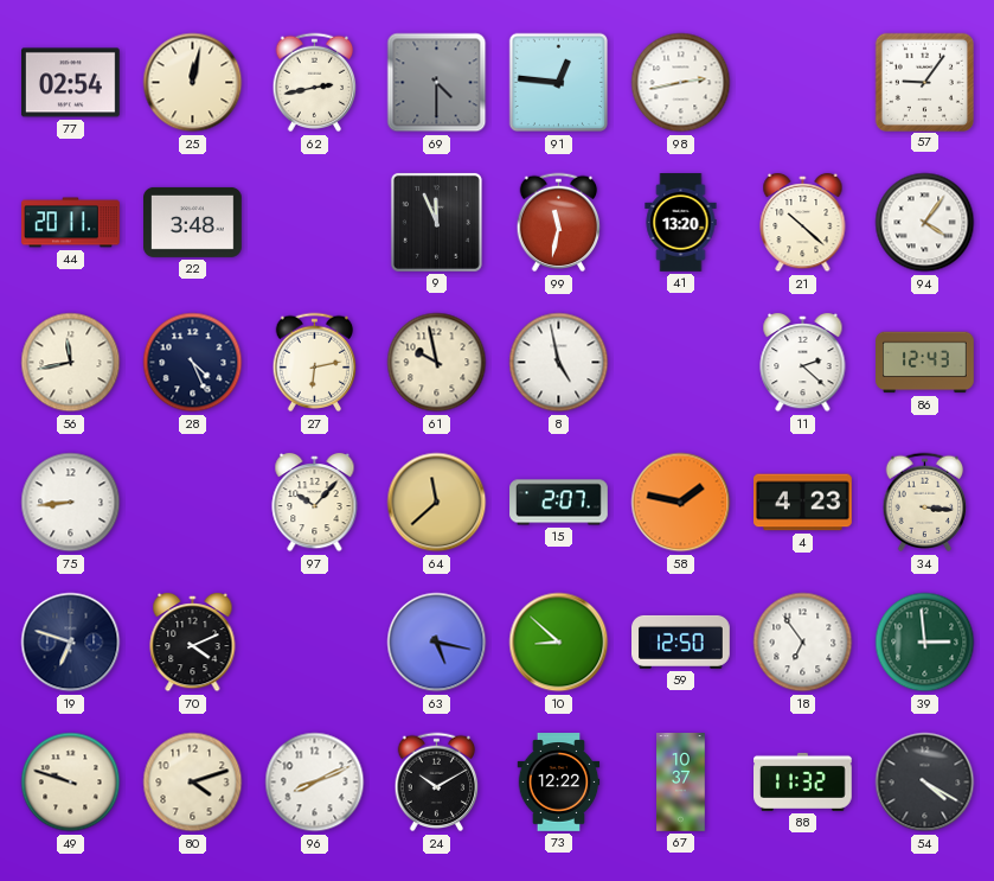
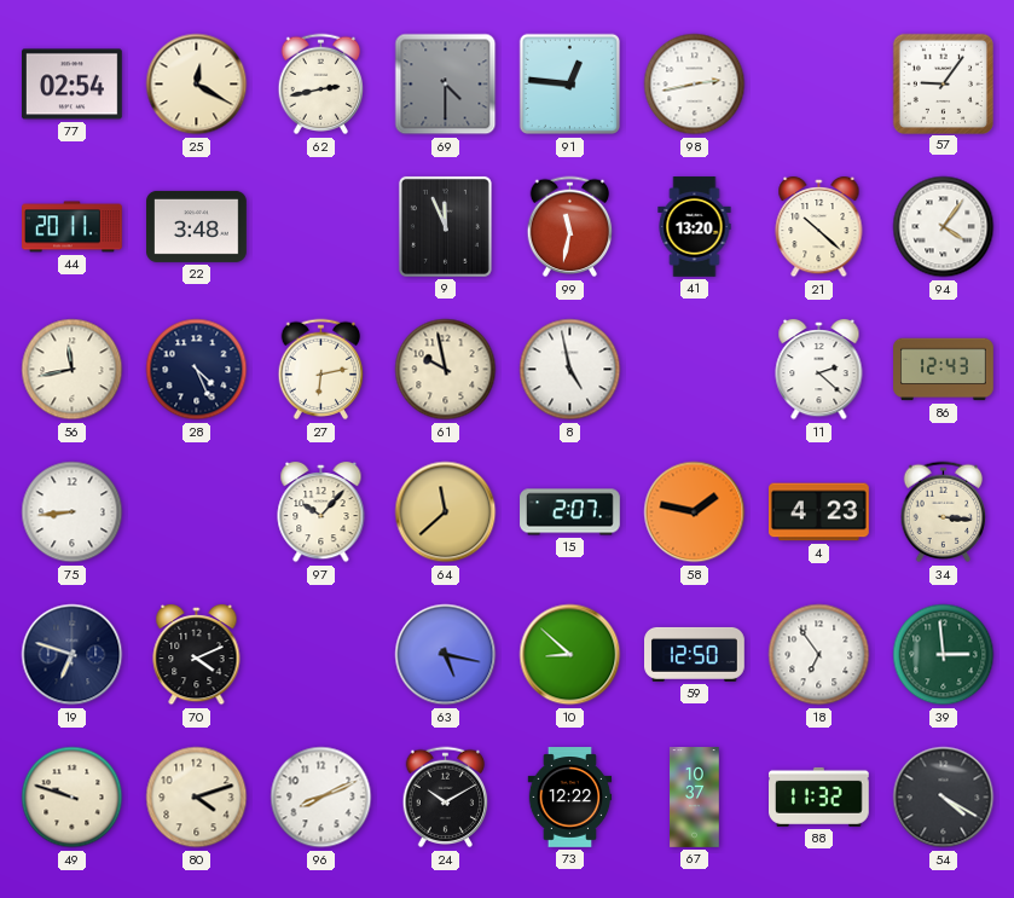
25: 12:02 -> 12:20 (197, 85)
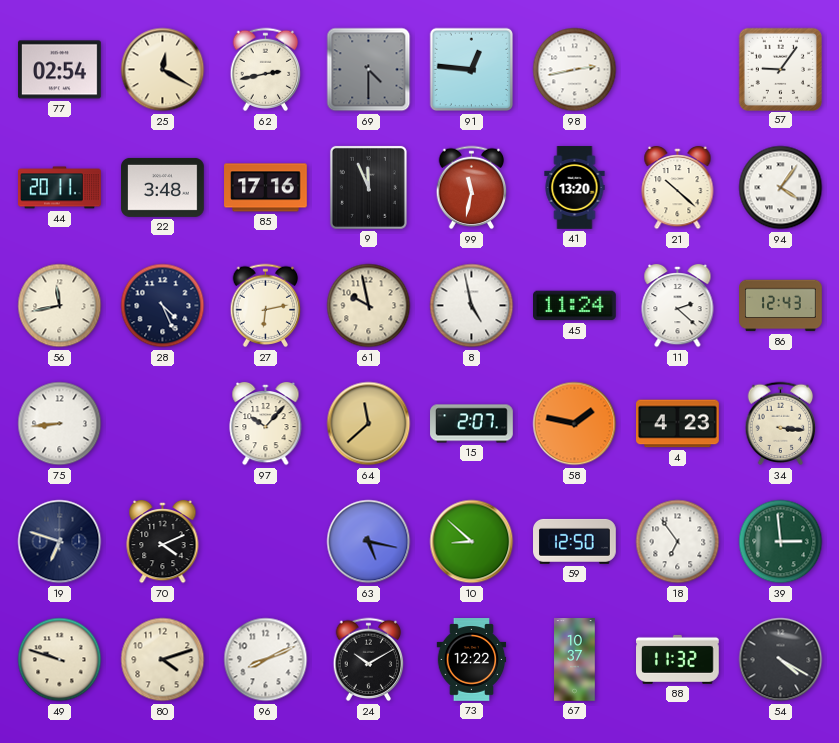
85: none -> 17:16 (266, 188)
45: none -> 11:24 (575, 306)
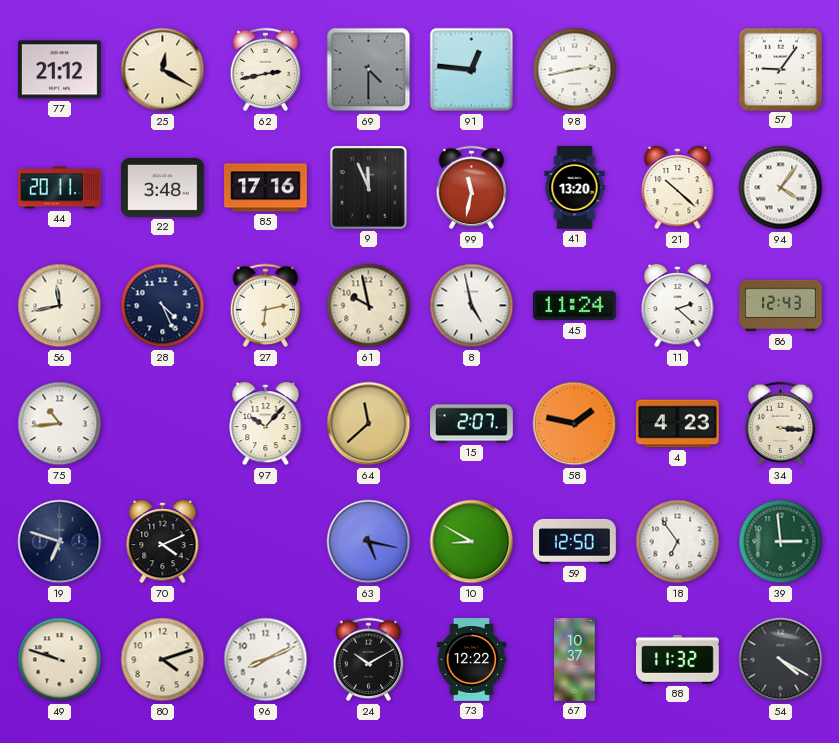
77: 02:54 -> 21:12 (60, 70)
75: 8:44 -> 10:44 (60, 424)
10: 8:52 -> 8:50 (472, 542)
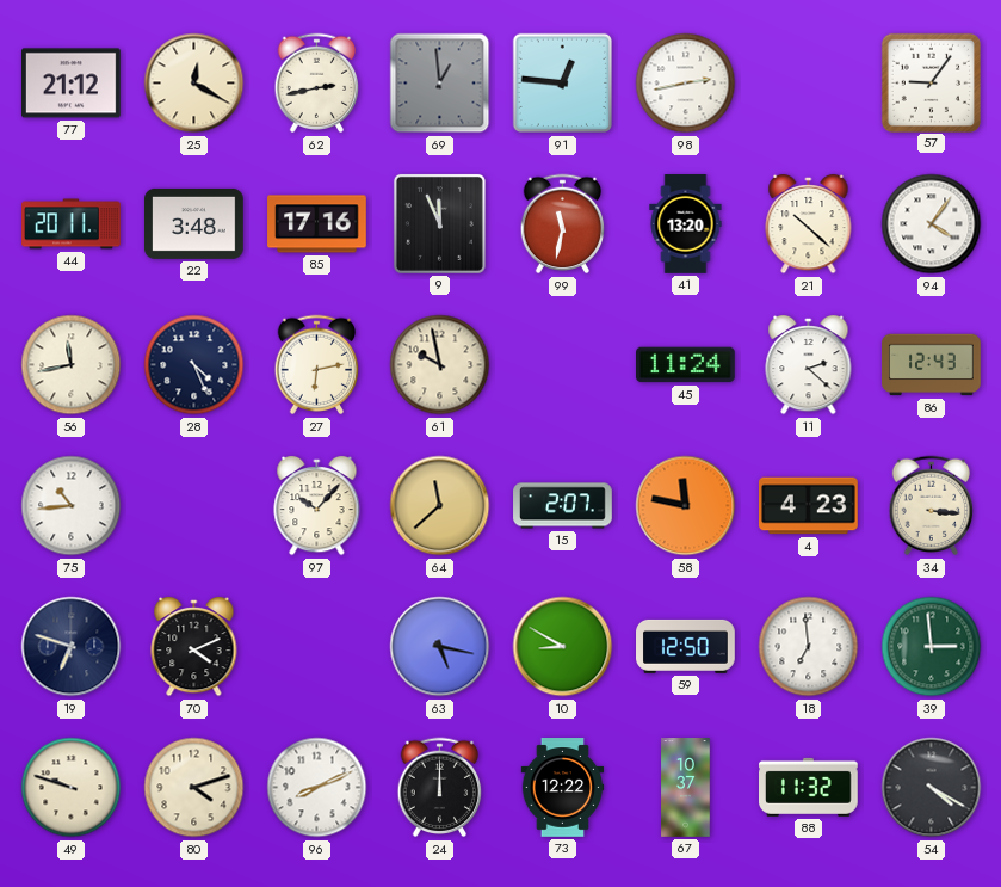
69: 4:30 -> 12:59 (440, 84)
8: 4:58 -> none (472, 306)
58: 1:47 -> 11:47 (686, 506)
18: 6:54 -> 6:59 (809, 647)
24: 10:10 -> 12:00 (440, 788)
